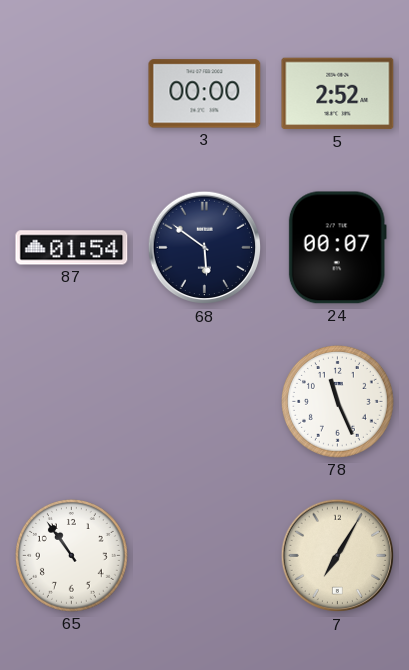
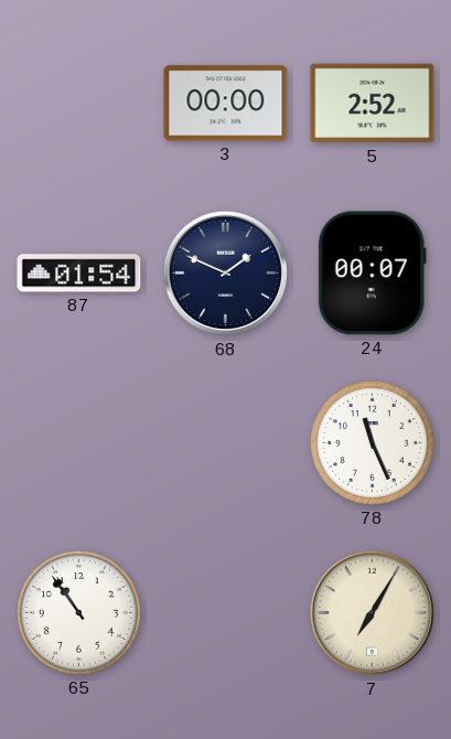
68: 5:51 -> 1:49 (226, 274)
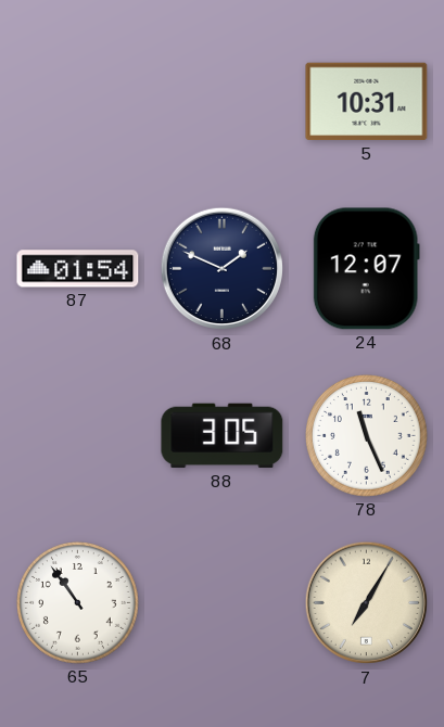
3: 00:00 -> none (226, 104)
5: 2:52 -> 10:31 (367, 102)
24: 00:07 -> 12:07 (366, 269)
88: none -> 3:05 (223, 436)
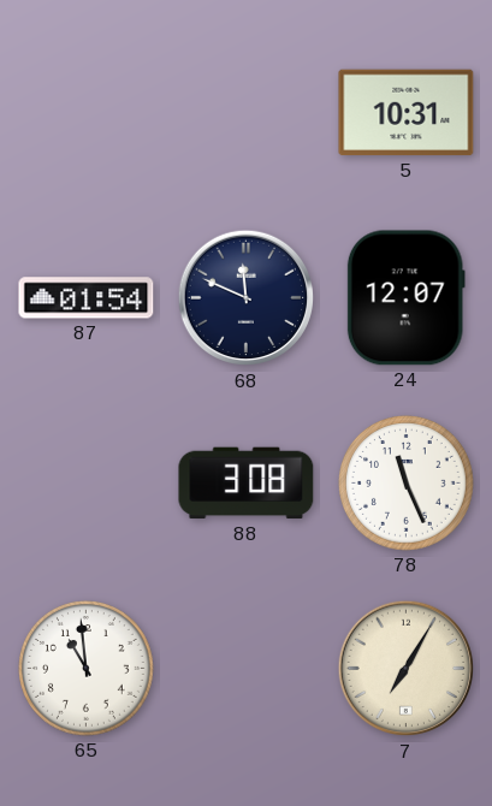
68: 1:49 -> 11:49 (247, 298)
88: 3:05 -> 3:08 (247, 484)
65: 10:54 -> 10:59 (87, 669)
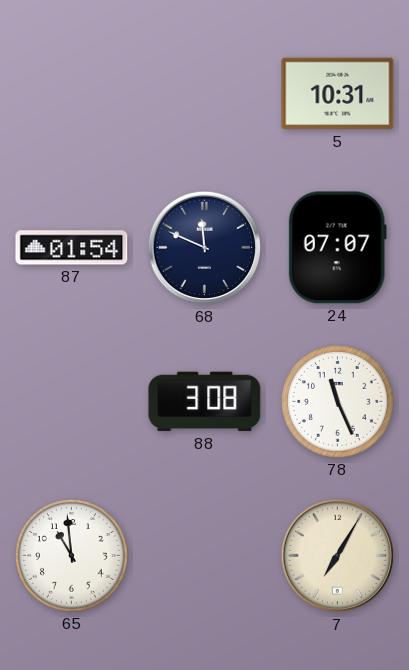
24: 12:07 -> 07:07 (337, 248)
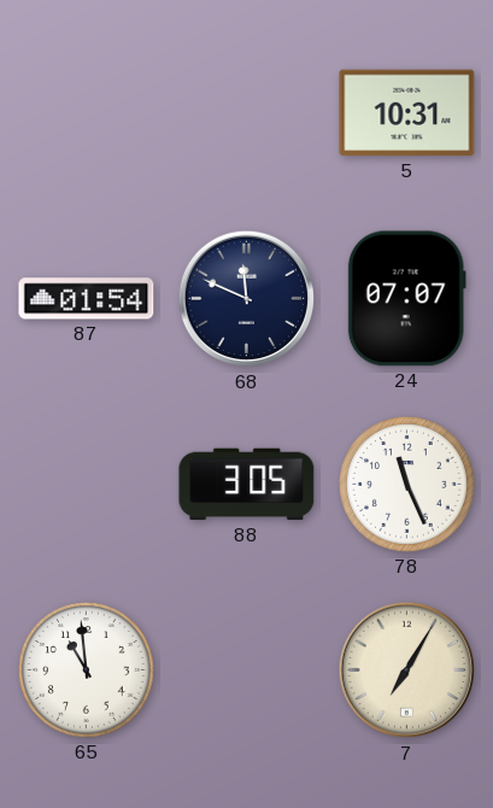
88: 3:08 -> 3:05 (247, 485)
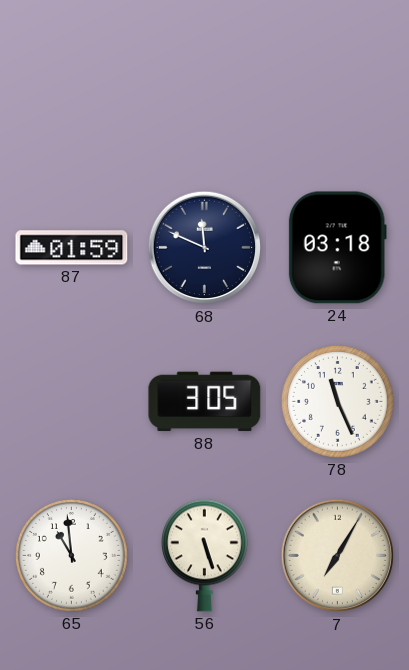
5: 10:31 -> none (407, 113)
87: 01:54 -> 01:59 (72, 248)
24: 07:07 -> 03:18 (337, 248)
56: none -> 5:27 (204, 555)
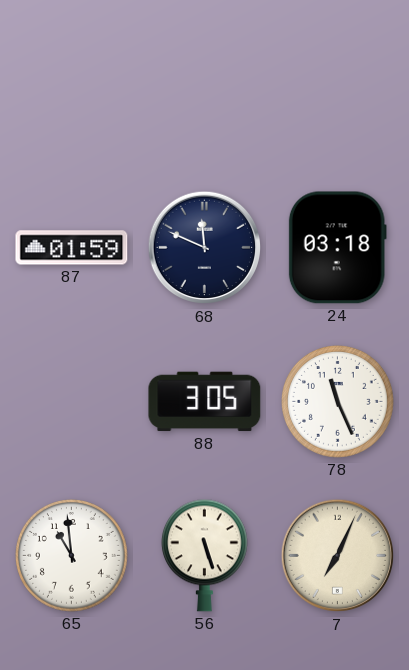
7: 7:05 -> 7:04 (338, 556)
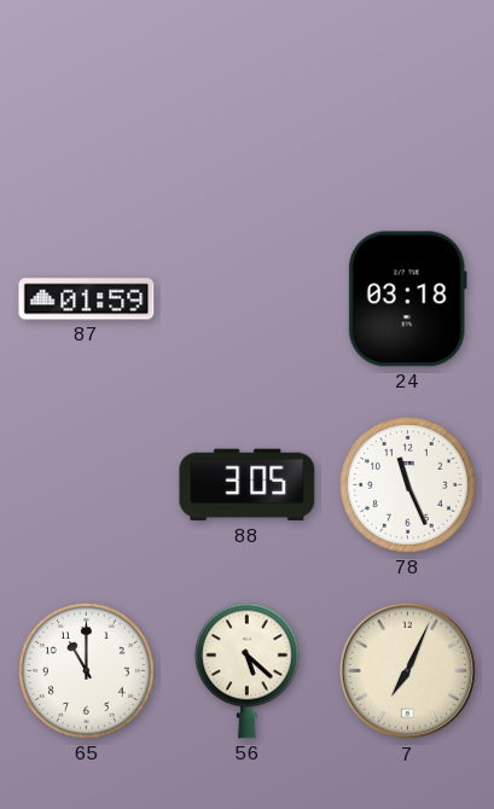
68: 11:49 -> none (205, 248)
65: 10:59 -> 11:00 (87, 671)
56: 5:27 -> 5:22 (246, 670)
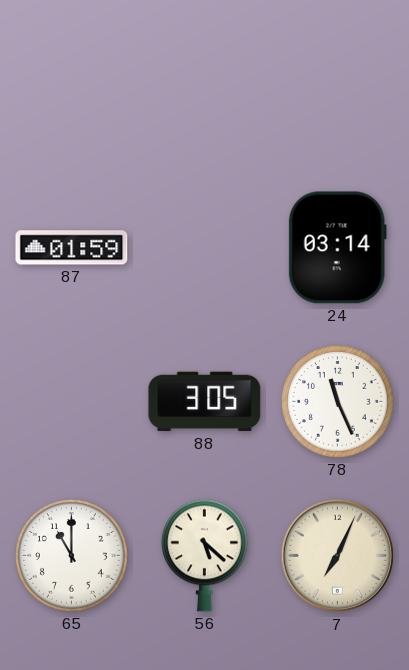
24: 03:18 -> 03:14 (337, 248)
